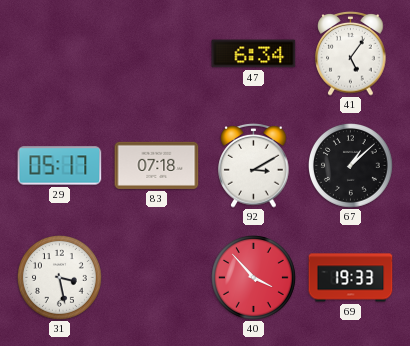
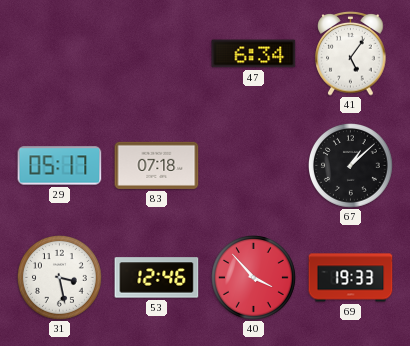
92: 3:10 -> none (254, 166)
53: none -> 12:46 (157, 278)
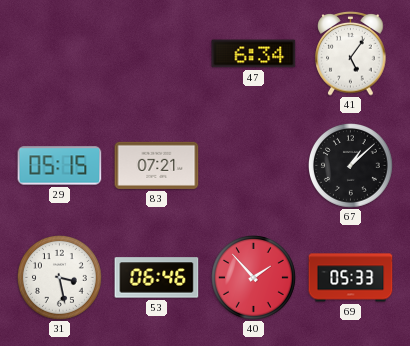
29: 05:17 -> 05:15 (60, 166)
83: 07:18 -> 07:21 (157, 165)
53: 12:46 -> 06:46 (157, 278)
40: 3:53 -> 1:53 (254, 278)
69: 19:33 -> 05:33 (351, 278)
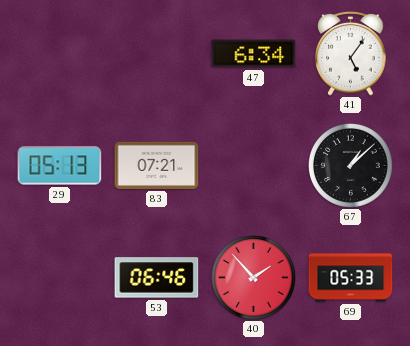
29: 05:15 -> 05:13 (60, 166)
31: 3:28 -> none (60, 278)
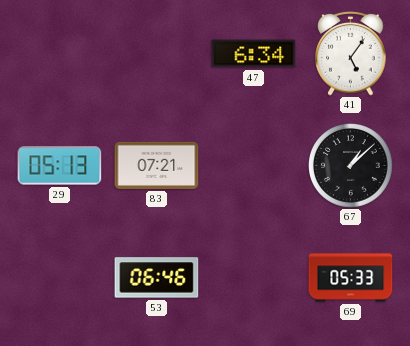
40: 1:53 -> none (254, 278)
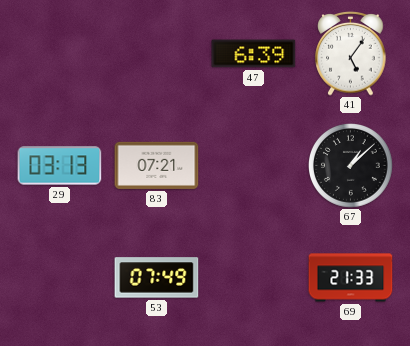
47: 6:34 -> 6:39 (254, 54)
29: 05:13 -> 03:13 (60, 166)
53: 06:46 -> 07:49 (157, 278)
69: 05:33 -> 21:33 (351, 278)
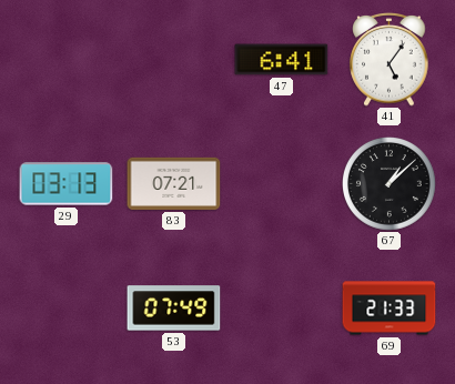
47: 6:39 -> 6:41 (282, 60)
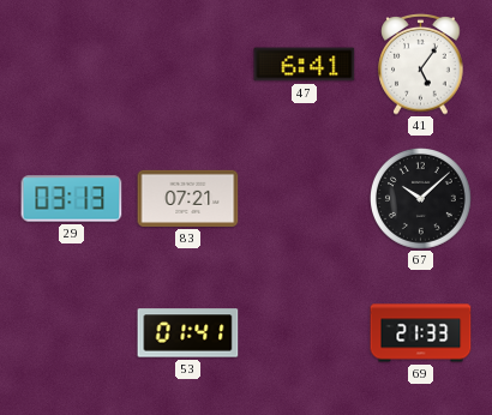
67: 1:08 -> 10:08 (421, 199)
53: 07:49 -> 01:41 (188, 333)
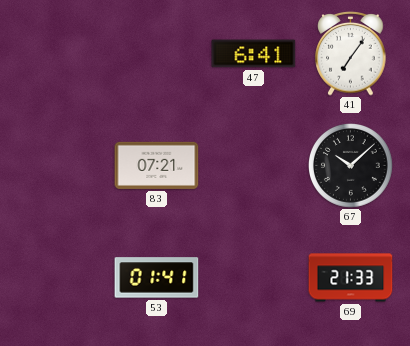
41: 5:06 -> 7:06 (351, 54)
29: 03:13 -> none (72, 199)
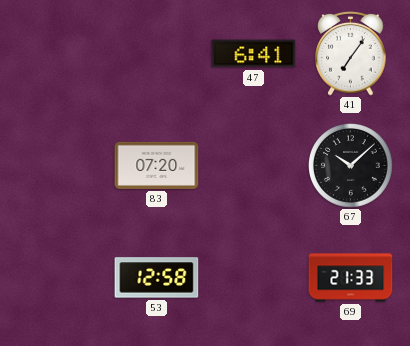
83: 07:21 -> 07:20 (157, 165)
53: 01:41 -> 12:58 (157, 278)
